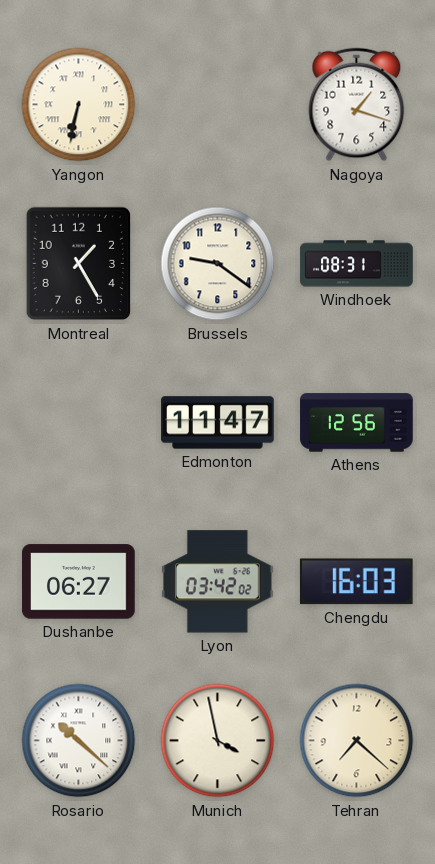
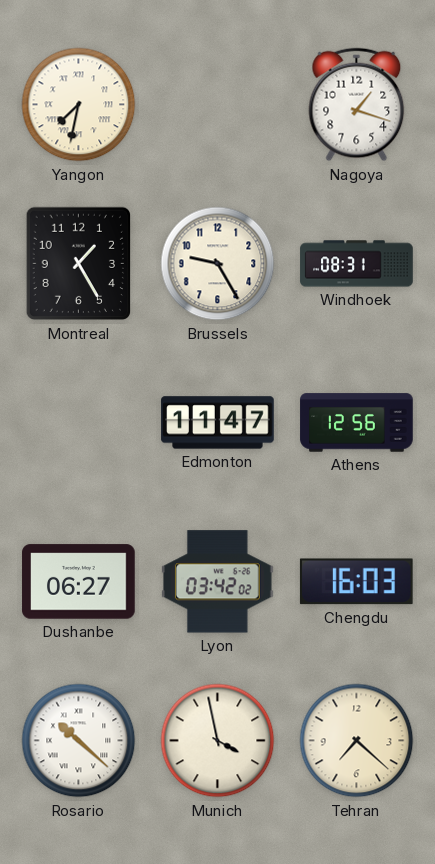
Yangon: 6:32 -> 7:32 (79, 105)
Brussels: 9:21 -> 9:25 (218, 264)
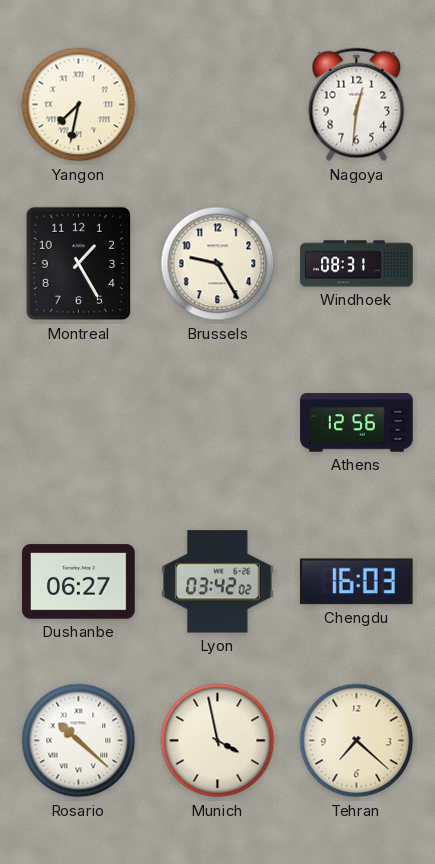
Nagoya: 1:18 -> 12:31 (357, 105)
Edmonton: 11:47 -> none (218, 423)
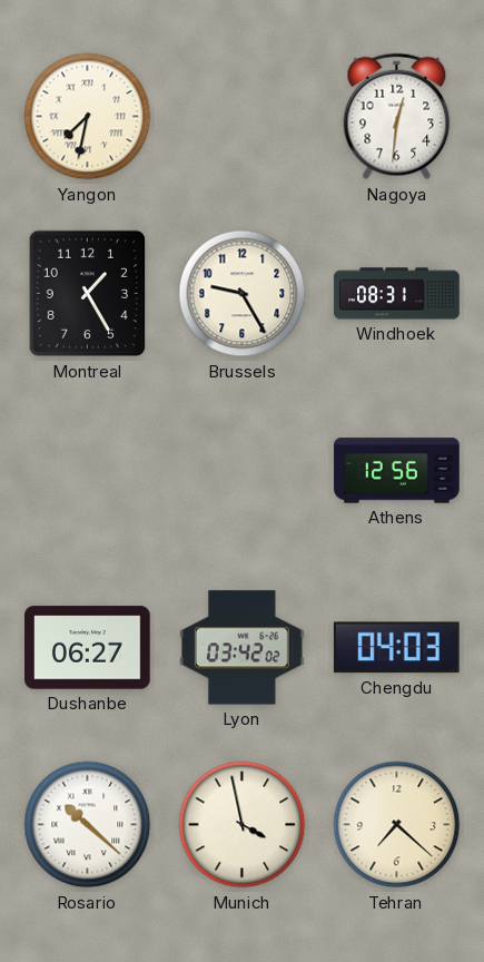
Chengdu: 16:03 -> 04:03 (396, 648)
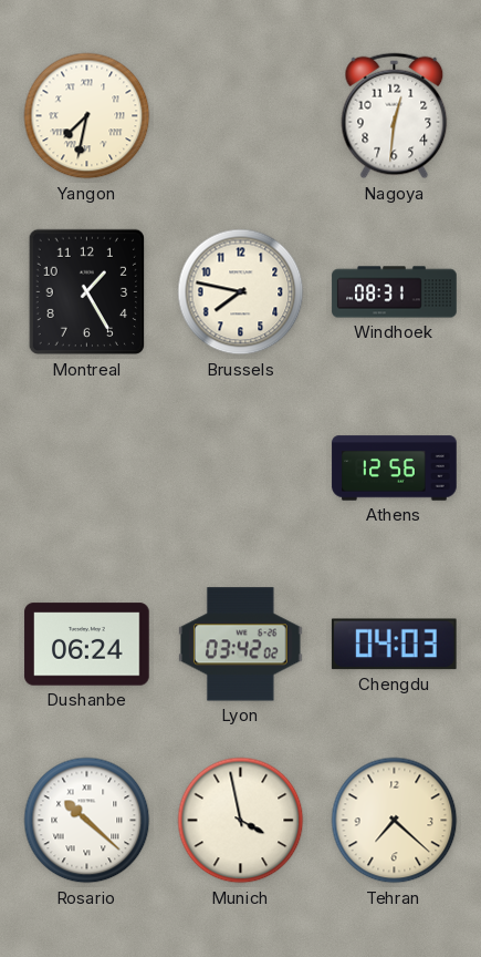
Brussels: 9:25 -> 7:47 (241, 292)
Dushanbe: 06:27 -> 06:24 (87, 645)
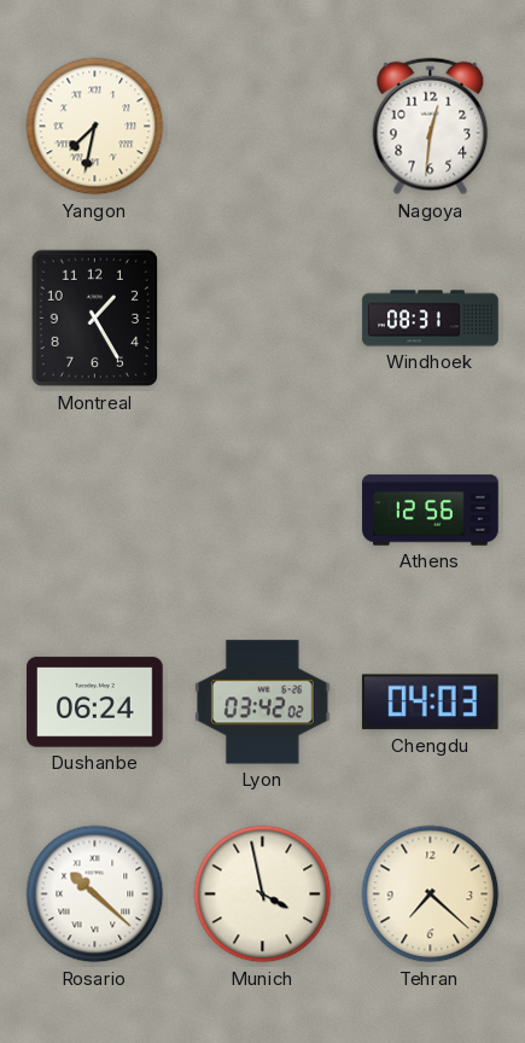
Brussels: 7:47 -> none (241, 292)
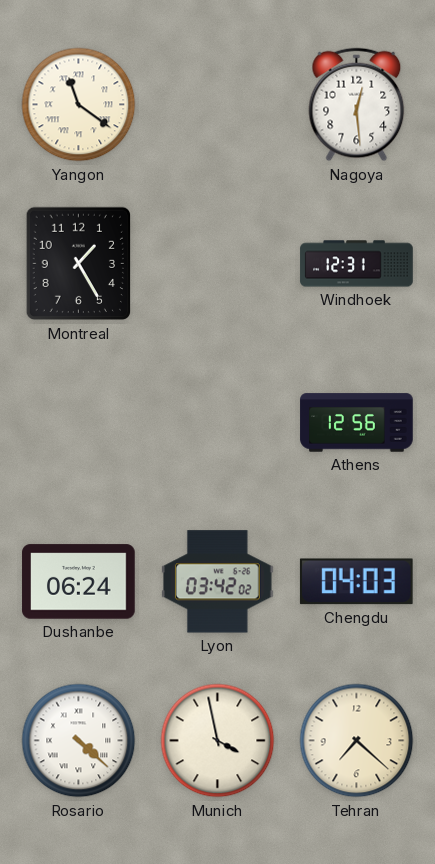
Yangon: 7:32 -> 11:21 (79, 105)
Nagoya: 12:31 -> 12:29 (357, 105)
Windhoek: 08:31 -> 12:31 (357, 264)
Rosario: 10:22 -> 4:22 (79, 741)
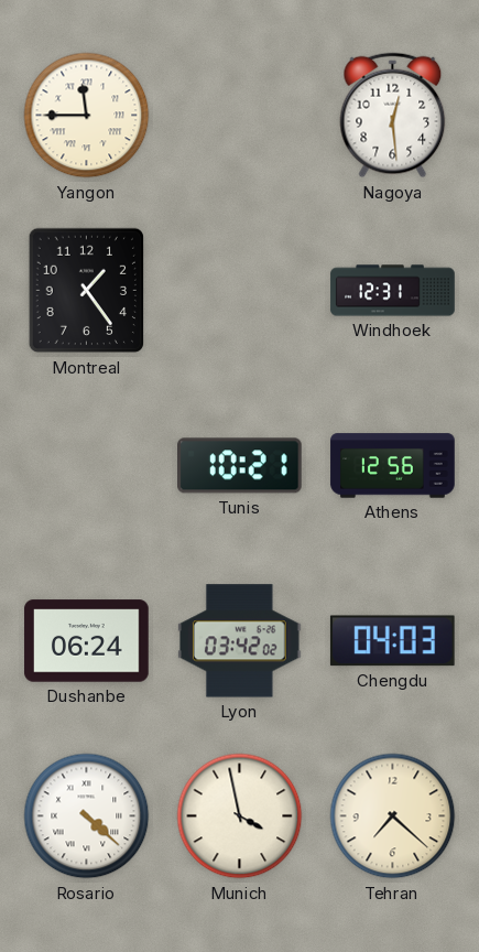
Yangon: 11:21 -> 11:45 (87, 116)
Montreal: 1:25 -> 1:24 (86, 291)
Tunis: none -> 10:21 (240, 466)
